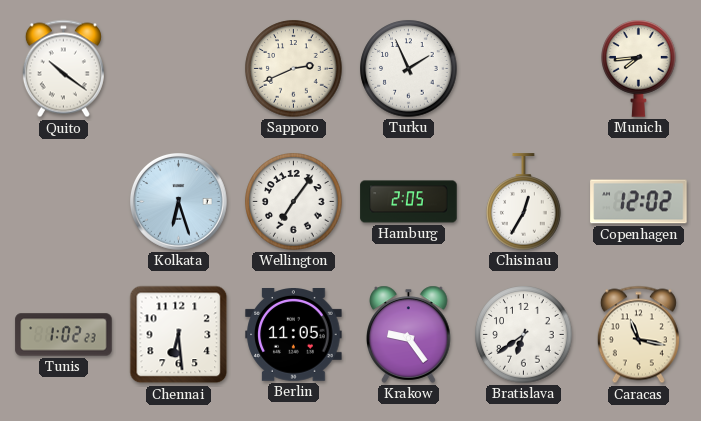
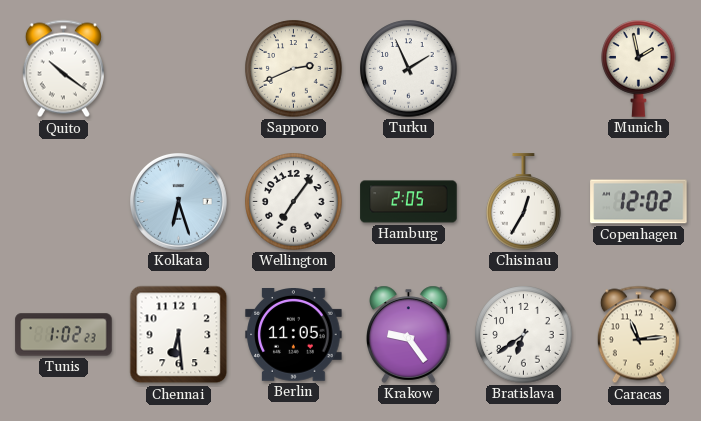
Munich: 7:44 -> 1:58 (639, 69)
Caracas: 11:17 -> 11:14 (638, 335)
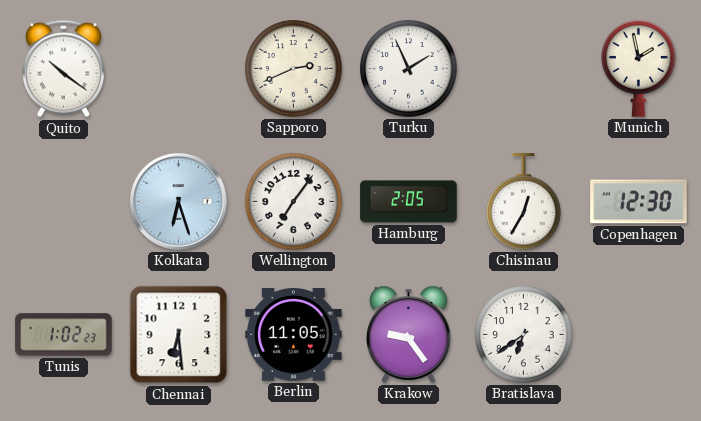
Copenhagen: 12:02 -> 12:30 (639, 202)
Caracas: 11:14 -> none (638, 335)
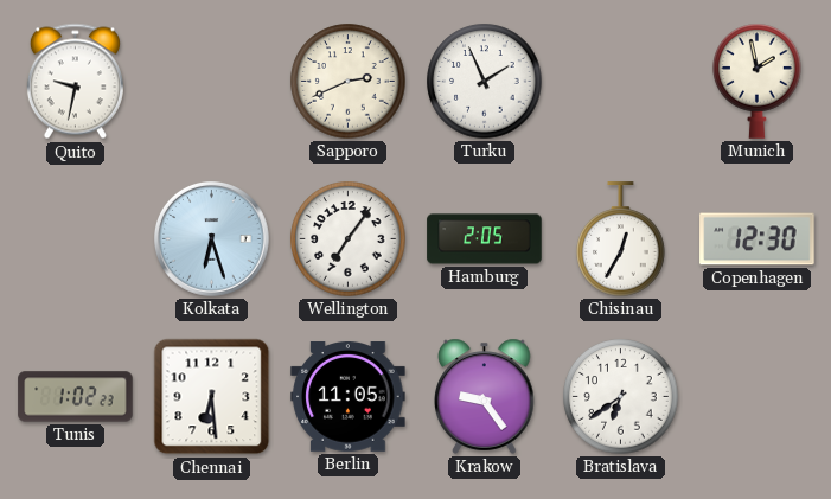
Quito: 10:21 -> 9:32 (75, 82)
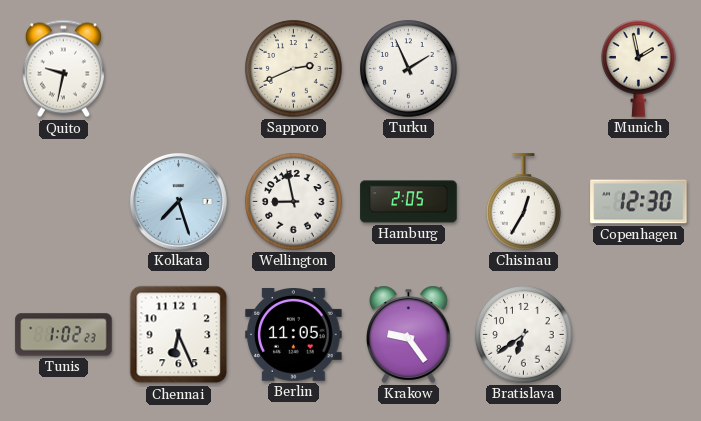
Kolkata: 6:27 -> 7:27 (179, 202)
Wellington: 7:06 -> 8:58 (294, 202)
Chennai: 6:29 -> 6:26 (179, 335)
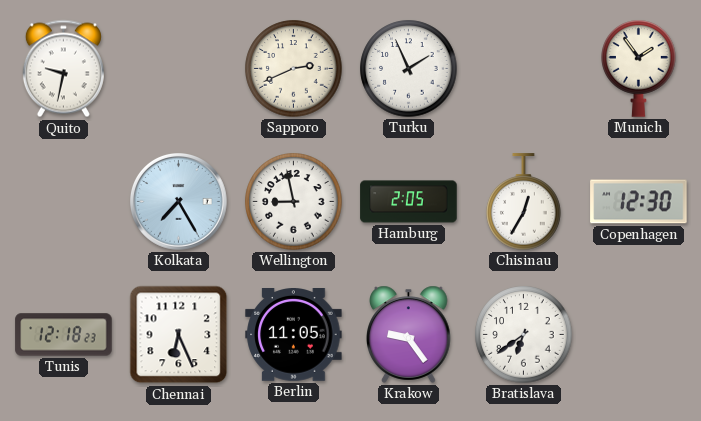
Munich: 1:58 -> 1:54 (639, 69)
Kolkata: 7:27 -> 7:25 (179, 202)
Tunis: 1:02 -> 12:18 (64, 335)
